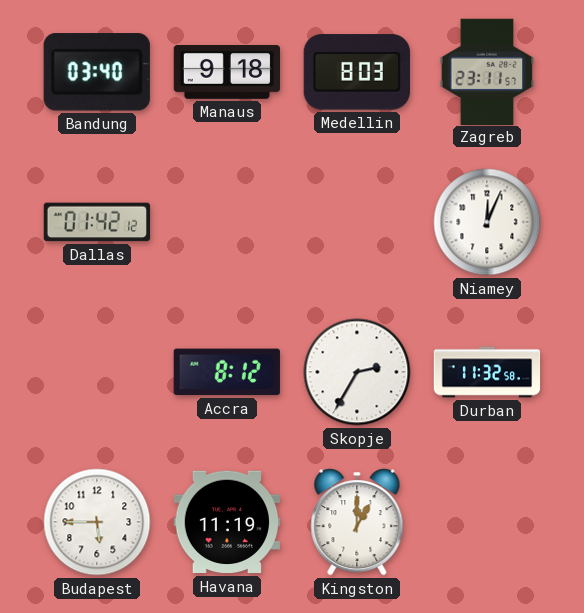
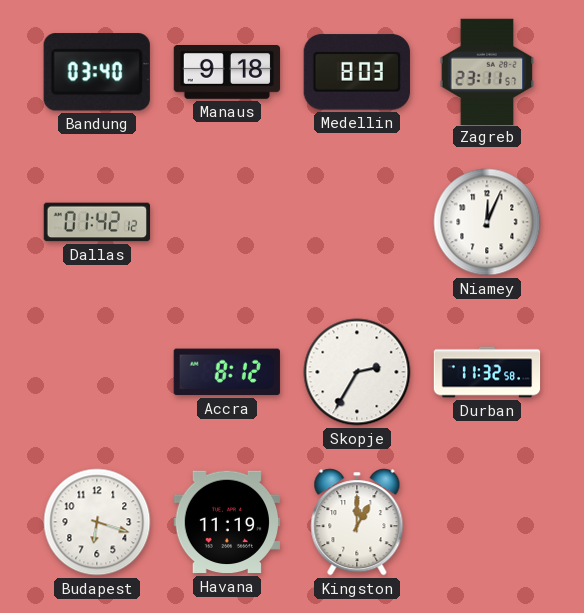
Budapest: 5:45 -> 6:18 (97, 522)
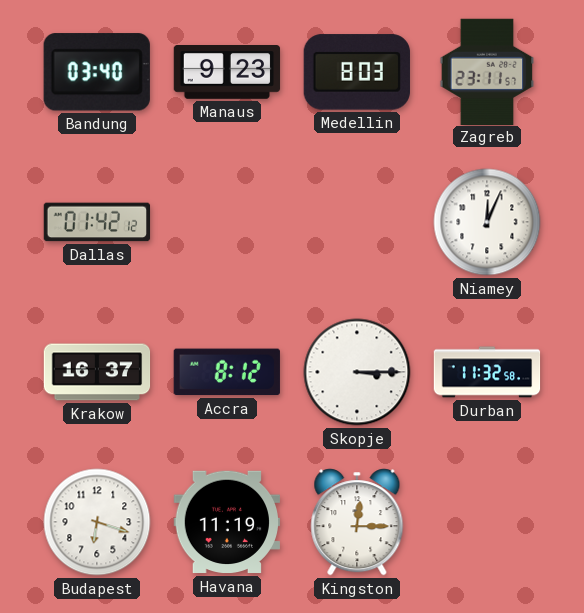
Manaus: 9:18 -> 9:23 (227, 73)
Krakow: none -> 16:37 (97, 372)
Skopje: 2:35 -> 3:15 (357, 372)
Kingston: 1:00 -> 12:15 (357, 522)
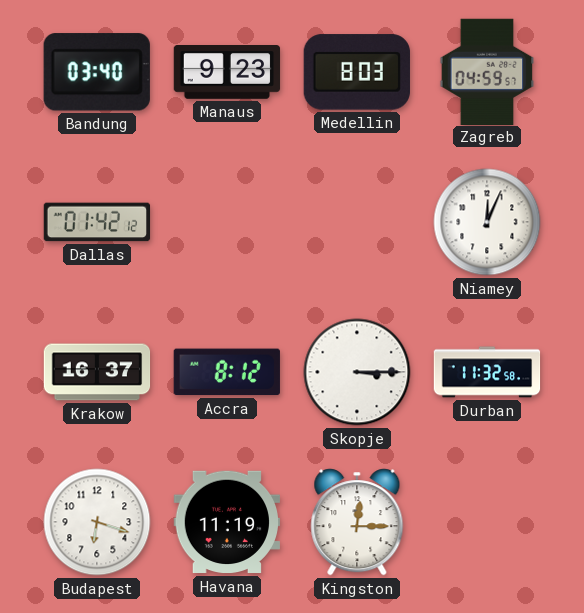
Zagreb: 23:11 -> 04:59 (487, 71)
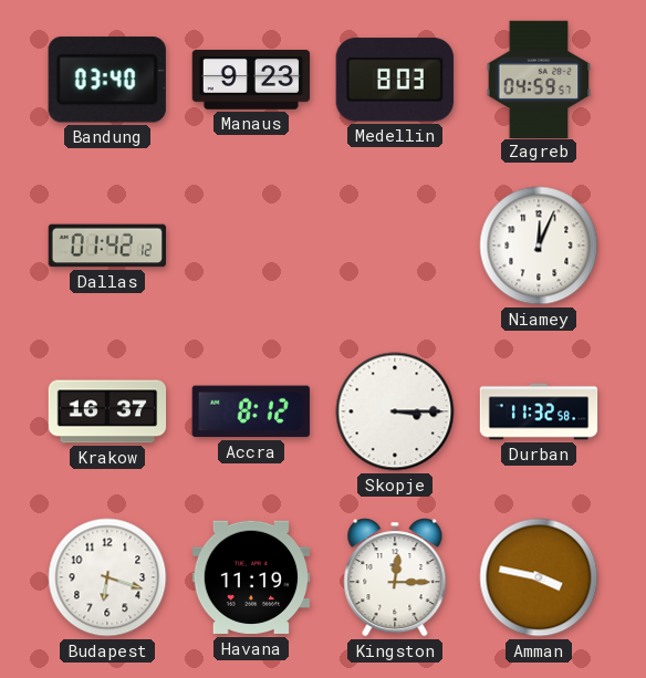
Amman: none -> 3:47 (539, 577)
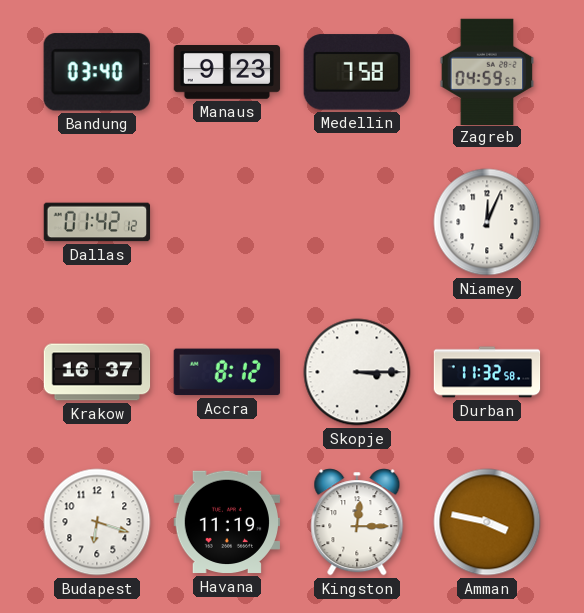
Medellin: 8:03 -> 7:58 (357, 72)
